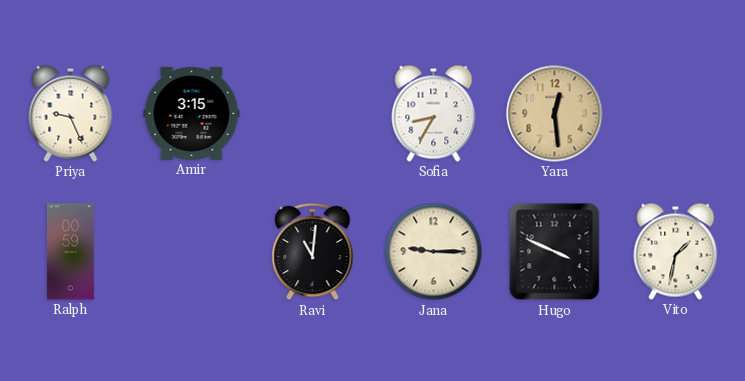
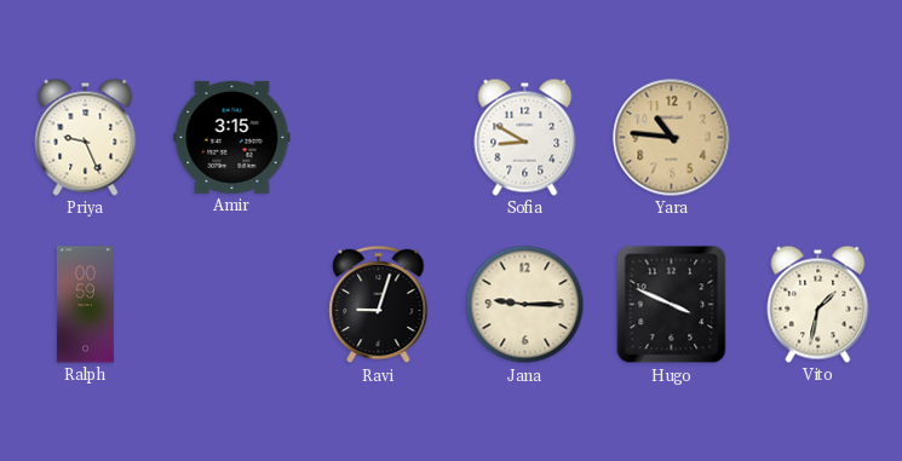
Sofia: 8:35 -> 8:50 (525, 137)
Yara: 12:29 -> 10:46 (672, 138)
Ravi: 11:01 -> 9:03 (379, 305)
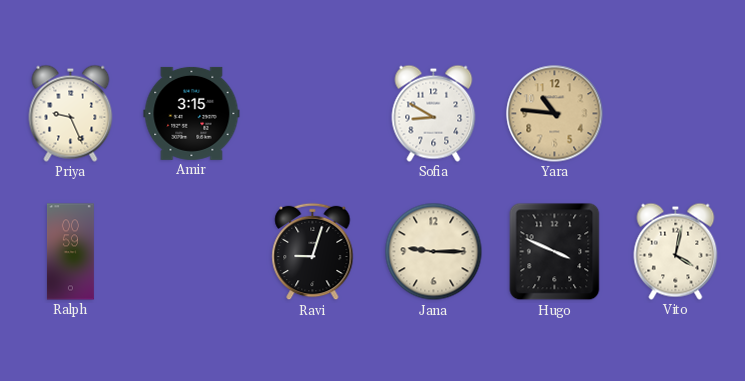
Vito: 1:32 -> 4:02 (676, 251)
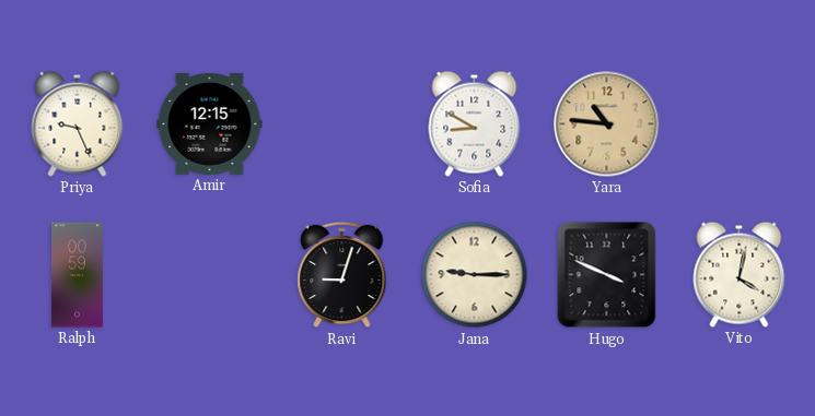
Amir: 3:15 -> 12:15 (210, 123)
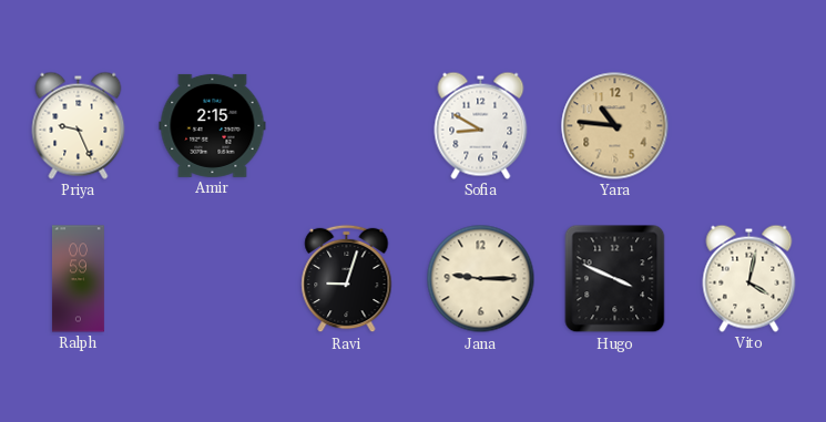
Amir: 12:15 -> 2:15 (213, 125)
